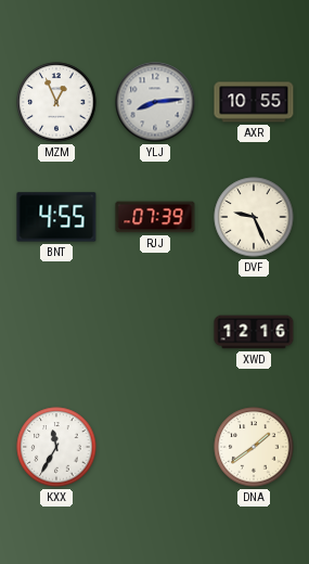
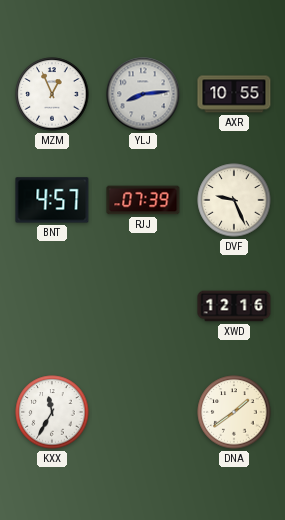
BNT: 4:55 -> 4:57 (52, 200)
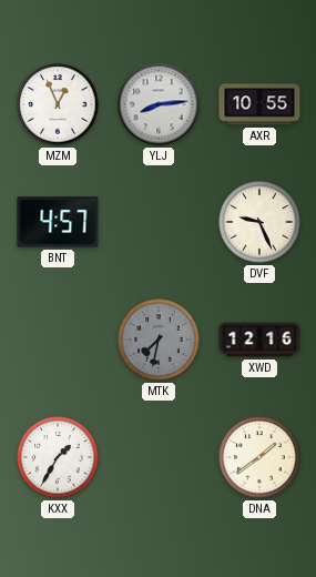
RJJ: 07:39 -> none (143, 200)
MTK: none -> 7:32 (159, 340)
KXX: 11:35 -> 1:35 (58, 457)
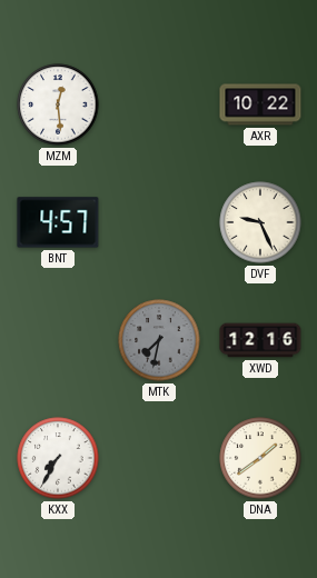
MZM: 12:56 -> 12:29 (58, 104)
YLJ: 8:14 -> none (159, 104)
AXR: 10:55 -> 10:22 (260, 104)
KXX: 1:35 -> 7:35 (58, 458)
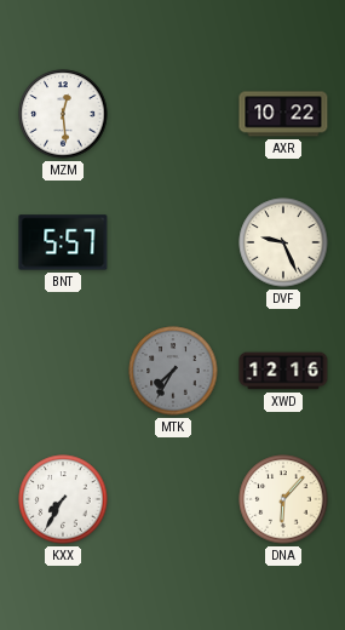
BNT: 4:57 -> 5:57 (63, 242)
MTK: 7:32 -> 7:35 (173, 371)
DNA: 1:39 -> 6:07 (283, 499)
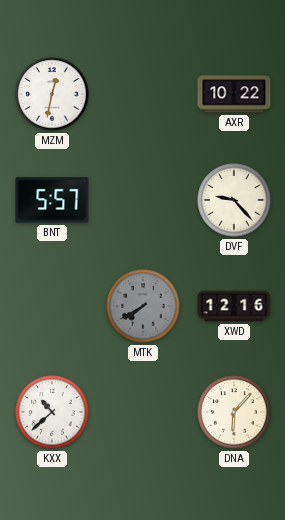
MZM: 12:29 -> 12:32 (52, 94)
DVF: 9:26 -> 9:23 (234, 200)
MTK: 7:35 -> 7:40 (143, 306)
KXX: 7:35 -> 10:38 (52, 412)
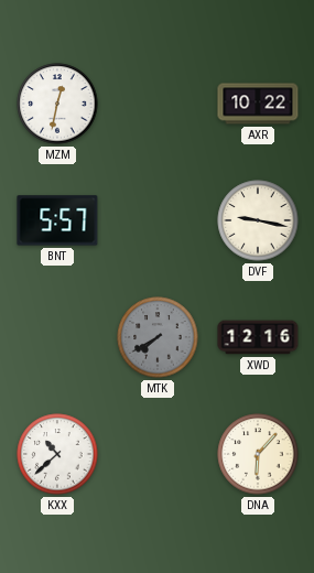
DVF: 9:23 -> 9:17 (258, 220)
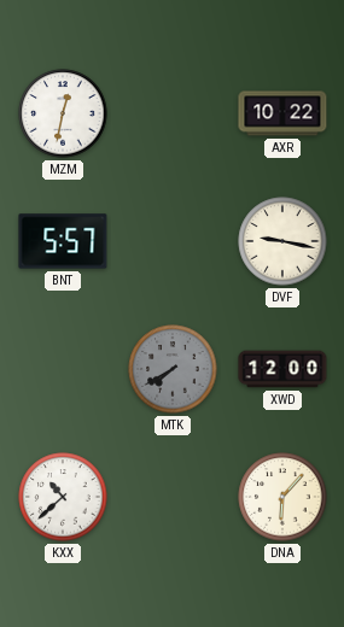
XWD: 12:16 -> 12:00 (282, 369)
